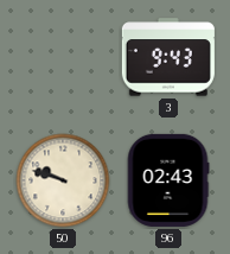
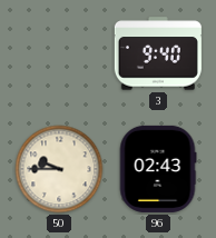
3: 9:43 -> 9:40 (158, 53)
50: 9:48 -> 9:45 (59, 169)
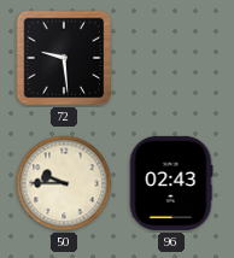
72: none -> 9:29 (64, 58)
3: 9:40 -> none (158, 53)
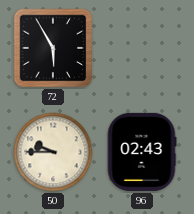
72: 9:29 -> 5:55 (53, 48)
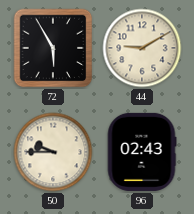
44: none -> 9:10 (142, 48)
